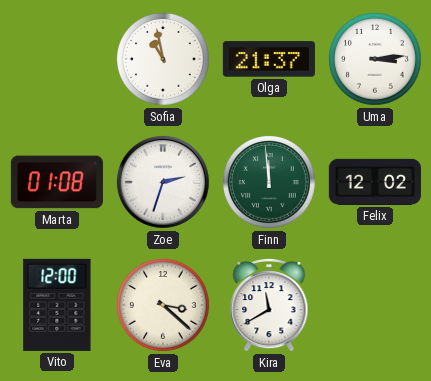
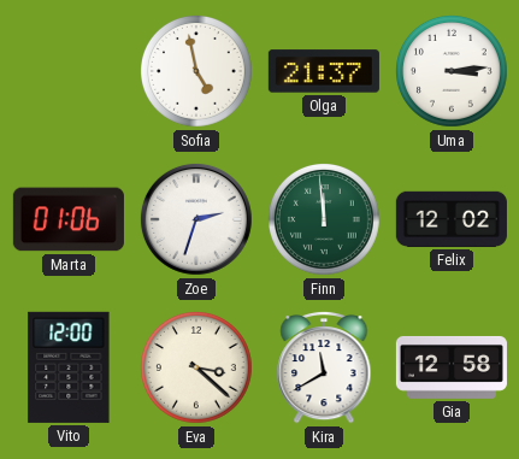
Sofia: 10:58 -> 4:58 (197, 72)
Marta: 01:08 -> 01:06 (69, 219)
Gia: none -> 12:58 (452, 367)
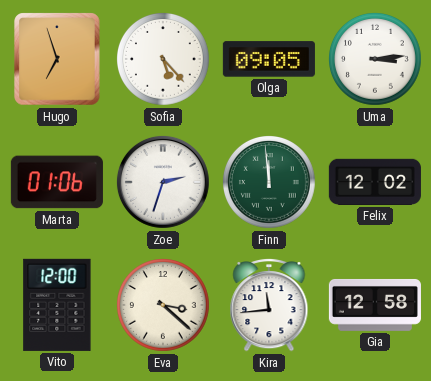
Hugo: none -> 6:57 (57, 59)
Sofia: 4:58 -> 5:23 (164, 60)
Olga: 21:37 -> 09:05 (269, 59)
Kira: 11:40 -> 11:44 (269, 305)
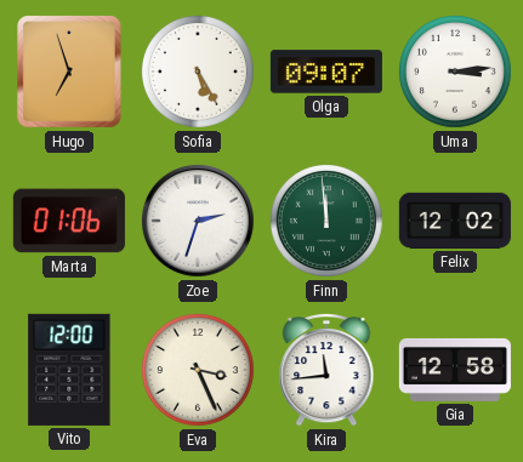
Sofia: 5:23 -> 5:25 (199, 73)
Olga: 09:05 -> 09:07 (326, 72)
Eva: 3:22 -> 3:26 (199, 371)
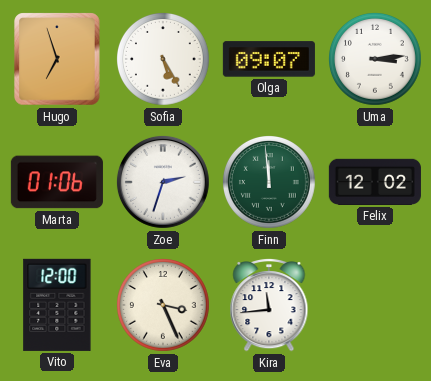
Gia: 12:58 -> none (455, 370)
